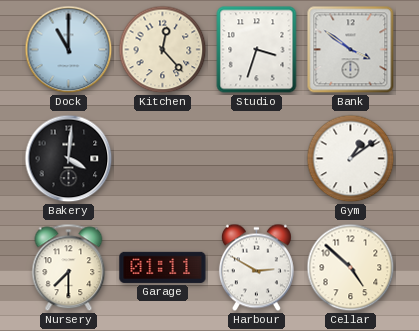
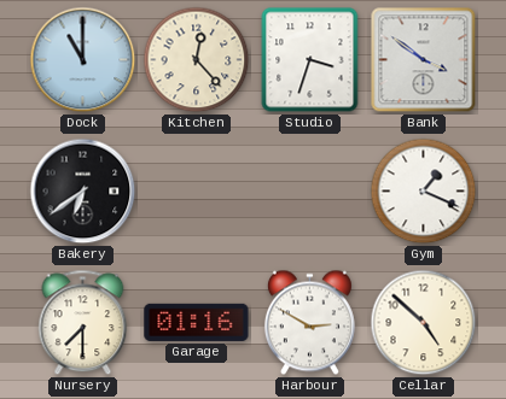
Bakery: 4:01 -> 6:39 (83, 192)
Gym: 1:09 -> 1:19 (424, 192)
Garage: 01:11 -> 01:16 (197, 322)
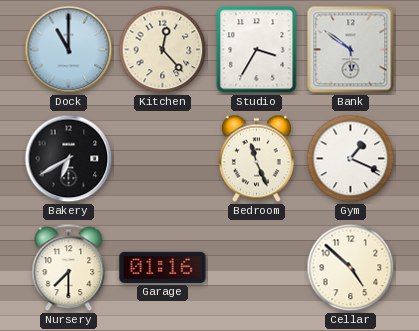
Studio: 3:33 -> 3:35 (257, 50)
Bank: 3:51 -> 5:51 (351, 50)
Bakery: 6:39 -> 6:40 (69, 159)
Bedroom: none -> 11:26 (256, 159)
Harbour: 2:50 -> none (309, 323)
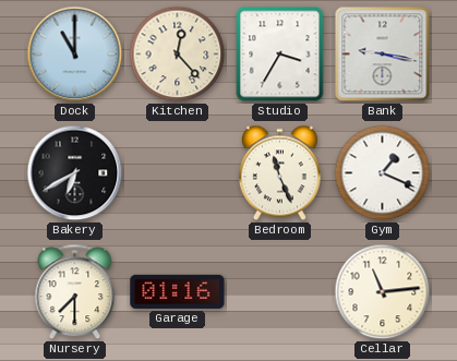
Bank: 5:51 -> 9:17 (383, 55)
Cellar: 4:52 -> 11:14 (383, 292)
